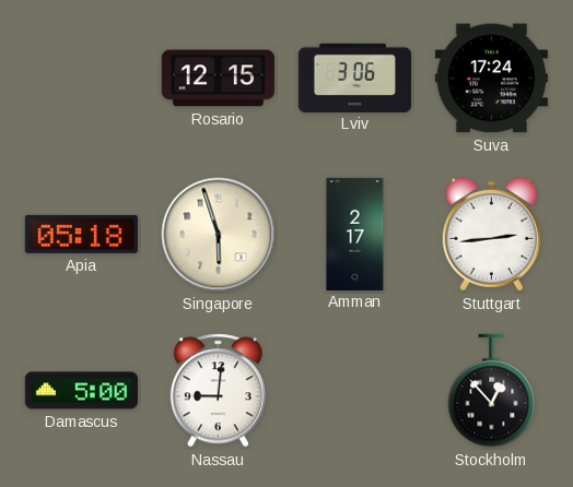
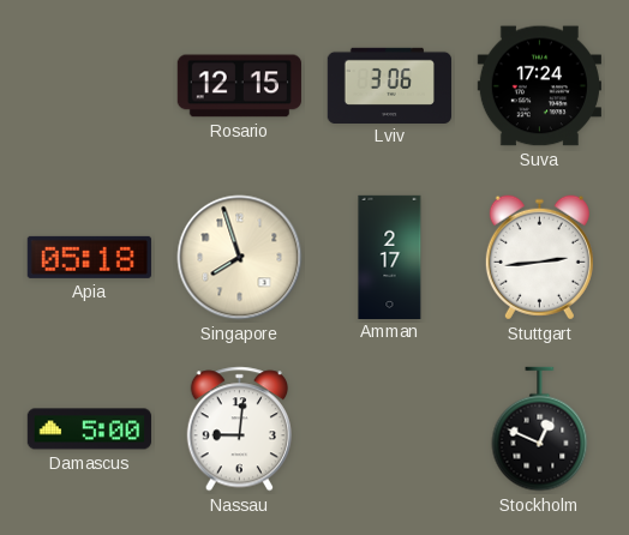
Singapore: 5:57 -> 7:57 (240, 258)
Stockholm: 12:53 -> 12:49 (540, 429)
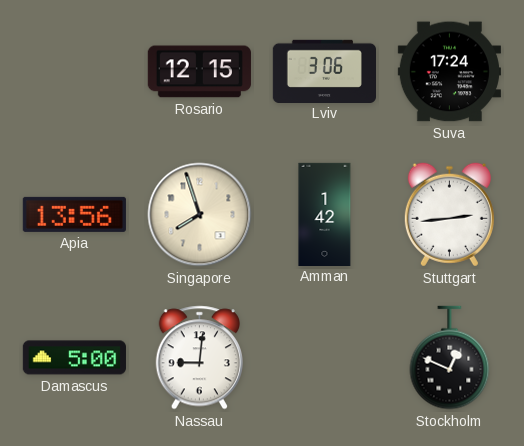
Apia: 05:18 -> 13:56 (74, 214)
Amman: 2:17 -> 1:42 (325, 214)
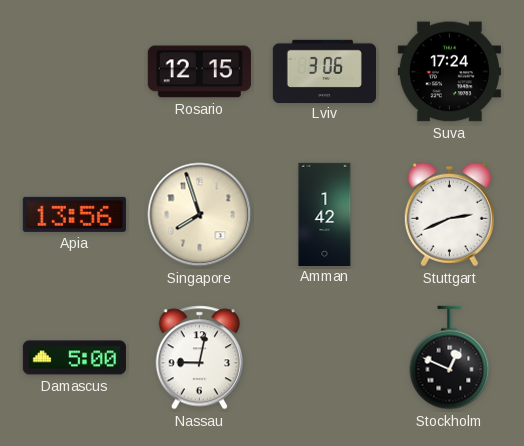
Stuttgart: 2:44 -> 2:41 (449, 215)
Nassau: 9:01 -> 9:02 (199, 358)
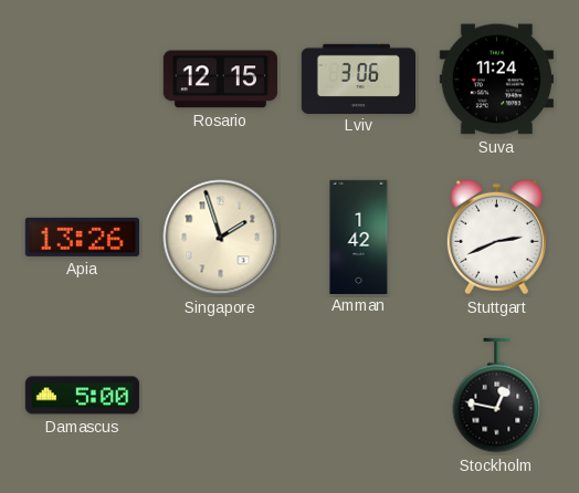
Suva: 17:24 -> 11:24 (496, 80)
Apia: 13:56 -> 13:26 (82, 237)
Singapore: 7:57 -> 1:57 (221, 238)
Nassau: 9:02 -> none (199, 358)
Stockholm: 12:49 -> 12:47 (497, 396)
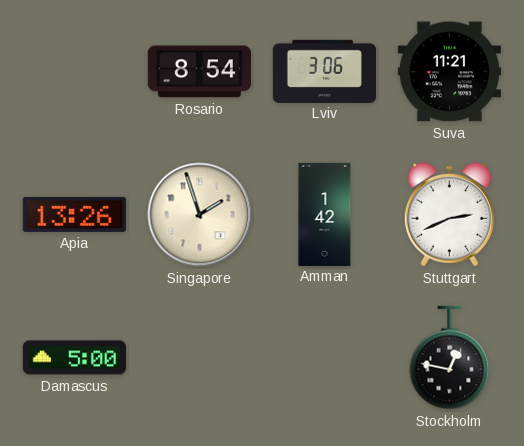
Rosario: 12:15 -> 8:54 (199, 72)
Suva: 11:24 -> 11:21 (449, 72)
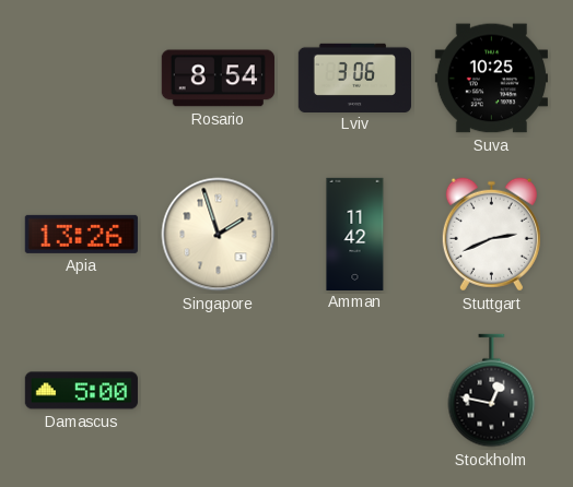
Suva: 11:21 -> 10:25 (491, 79)
Amman: 1:42 -> 11:42 (355, 234)
